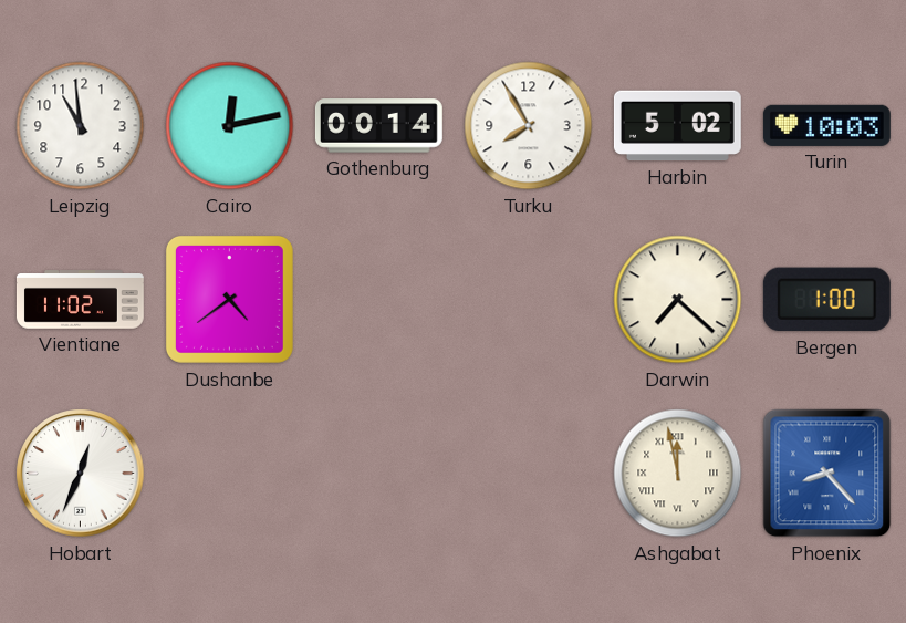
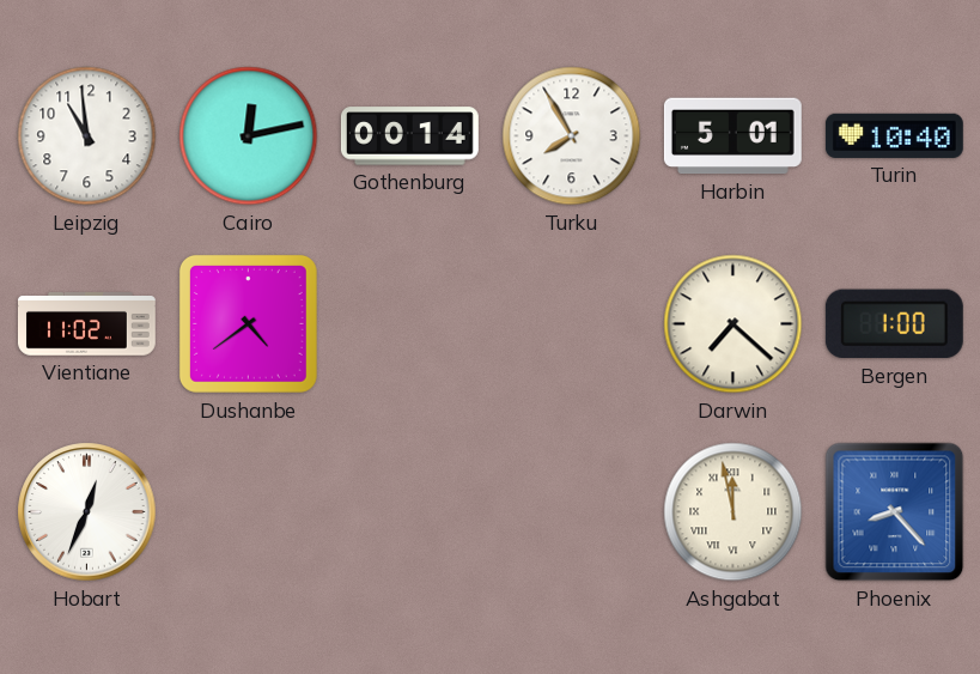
Harbin: 5:02 -> 5:01 (732, 136)
Turin: 10:03 -> 10:40 (894, 135)
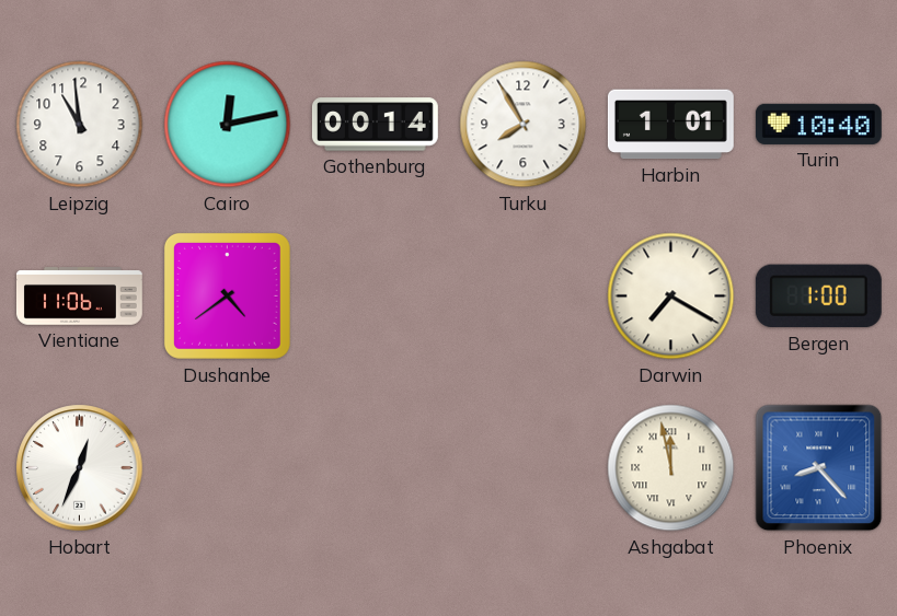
Harbin: 5:01 -> 1:01 (670, 125)
Vientiane: 11:02 -> 11:06 (79, 297)
Darwin: 7:22 -> 7:20 (671, 297)
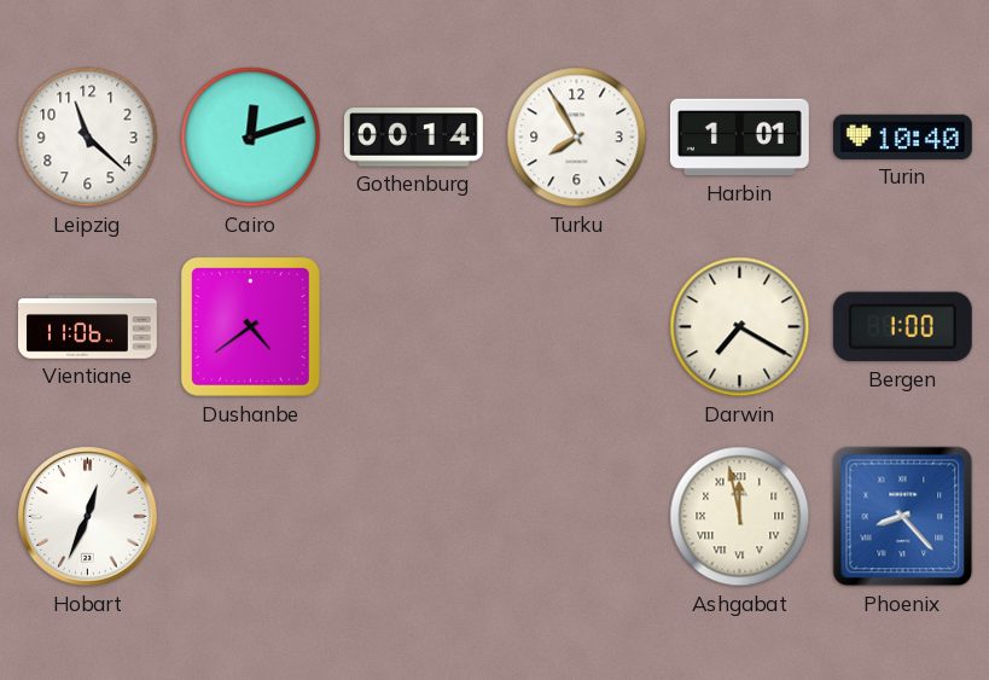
Leipzig: 10:59 -> 11:22 (88, 138)
Cairo: 12:13 -> 12:12 (251, 138)
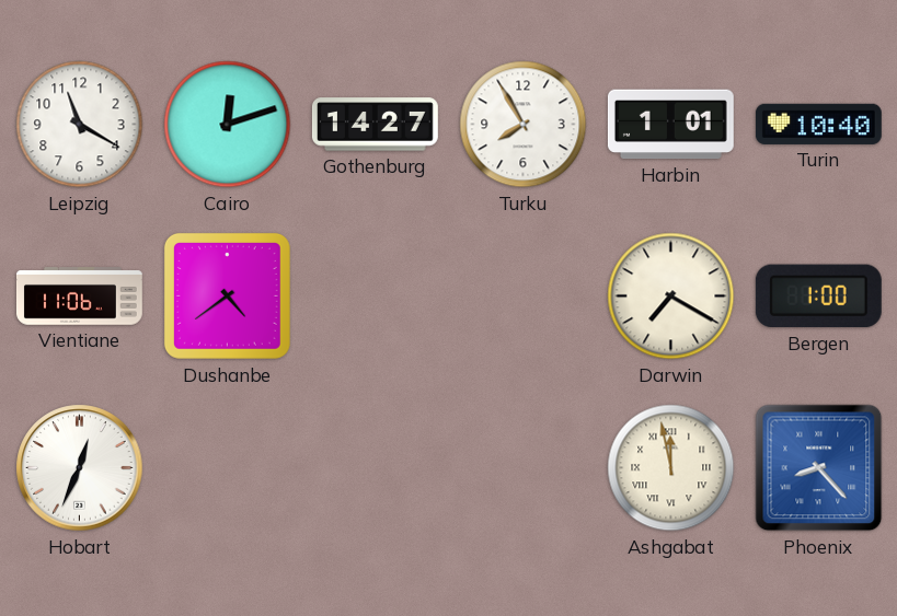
Leipzig: 11:22 -> 11:20 (80, 125)
Gothenburg: 00:14 -> 14:27 (375, 125)
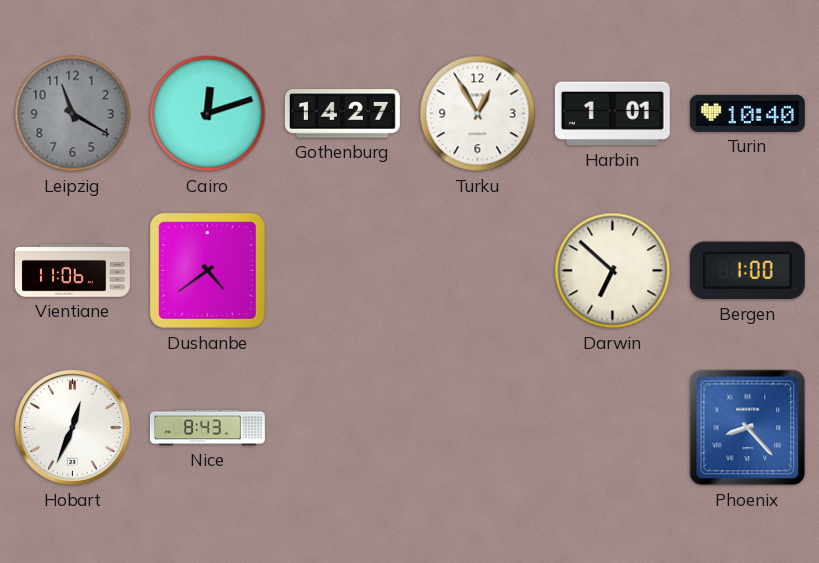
Leipzig dial: white -> grey (73, 114)
Turku: 7:55 -> 12:55 (478, 114)
Darwin: 7:20 -> 6:52 (613, 271)
Nice: none -> 8:43 (208, 428)
Ashgabat: 11:58 -> none (671, 468)
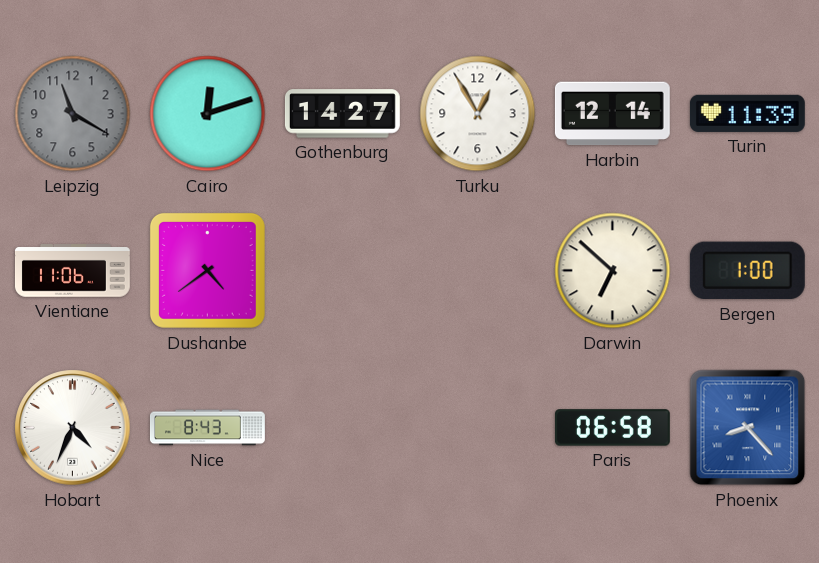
Harbin: 1:01 -> 12:14 (612, 114)
Turin: 10:40 -> 11:39 (747, 113)
Hobart: 12:34 -> 4:34 (73, 428)
Paris: none -> 06:58 (612, 428)
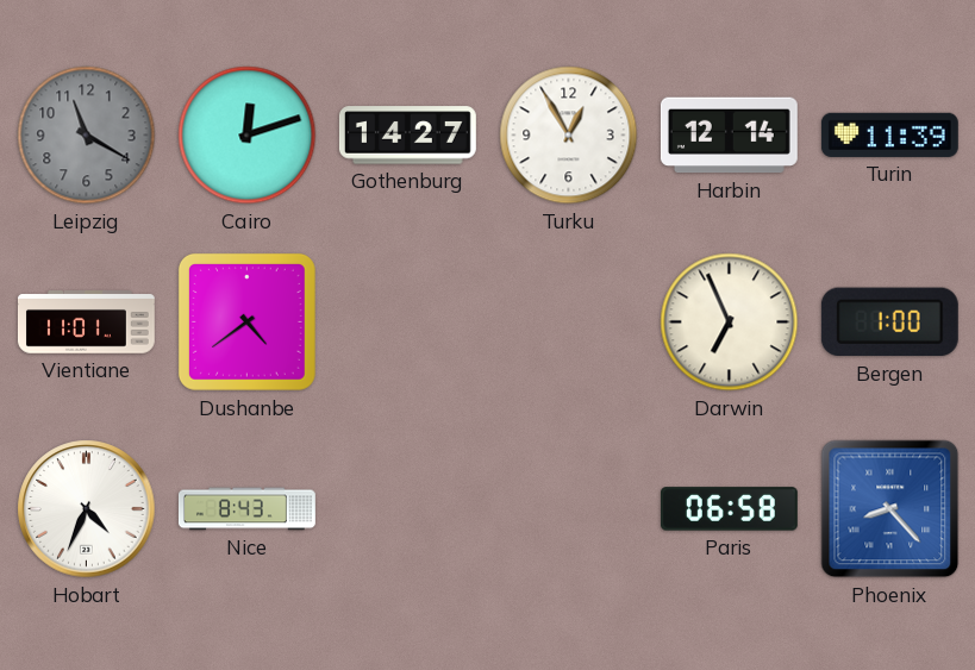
Vientiane: 11:06 -> 11:01 (86, 323)
Darwin: 6:52 -> 6:56 (730, 323)
